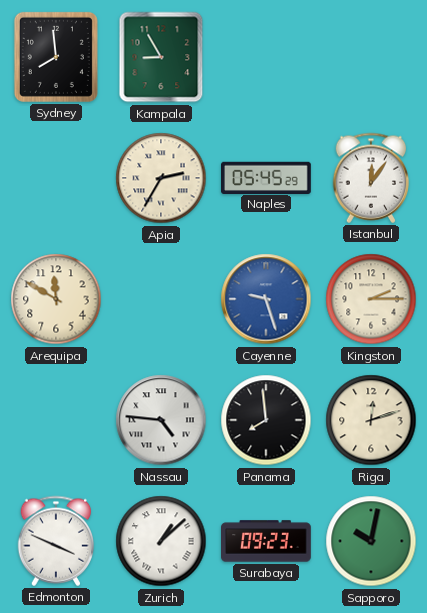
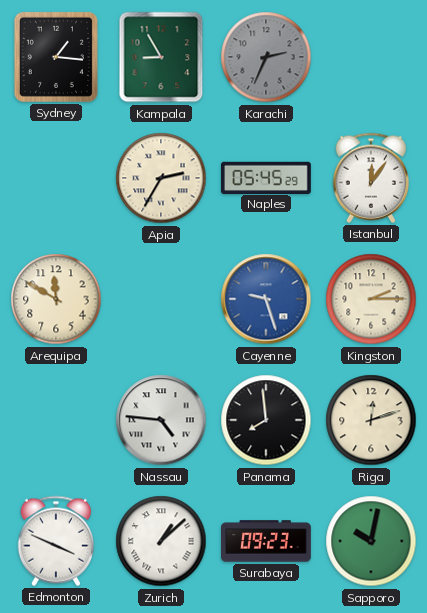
Sydney: 7:59 -> 1:16 (56, 57)
Karachi: none -> 2:34 (266, 57)
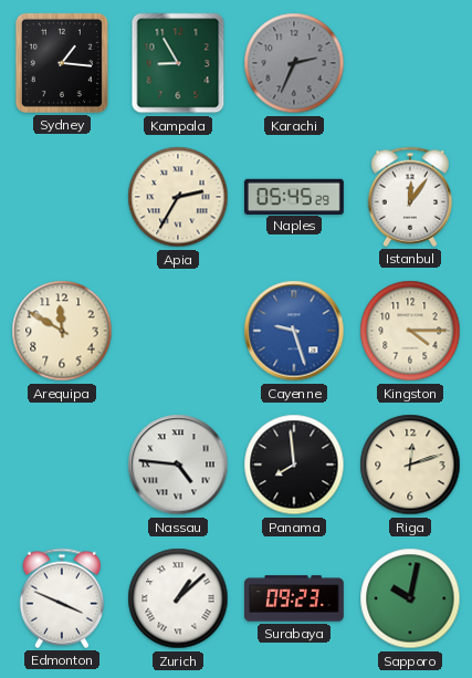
Kingston: 2:15 -> 4:15 (410, 331)
